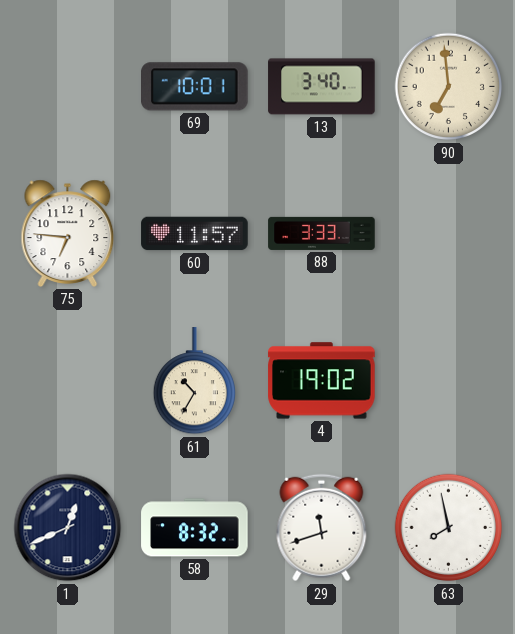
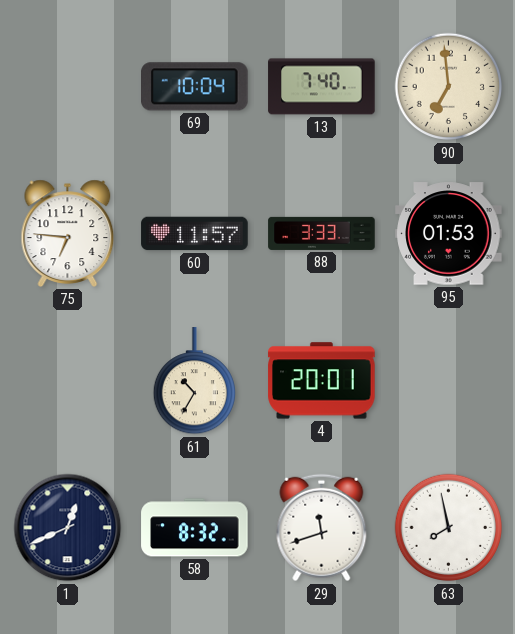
69: 10:01 -> 10:04 (195, 87)
13: 3:40 -> 7:40 (322, 87)
95: none -> 01:53 (449, 234)
4: 19:02 -> 20:01 (322, 381)
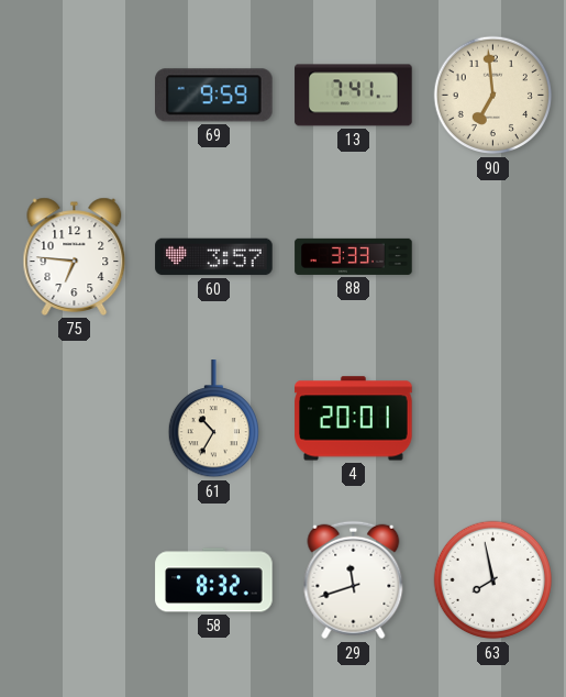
69: 10:04 -> 9:59 (214, 96)
13: 7:40 -> 7:41 (354, 96)
60: 11:57 -> 3:57 (214, 257)
95: 01:53 -> none (449, 234)
1: 12:41 -> none (68, 528)
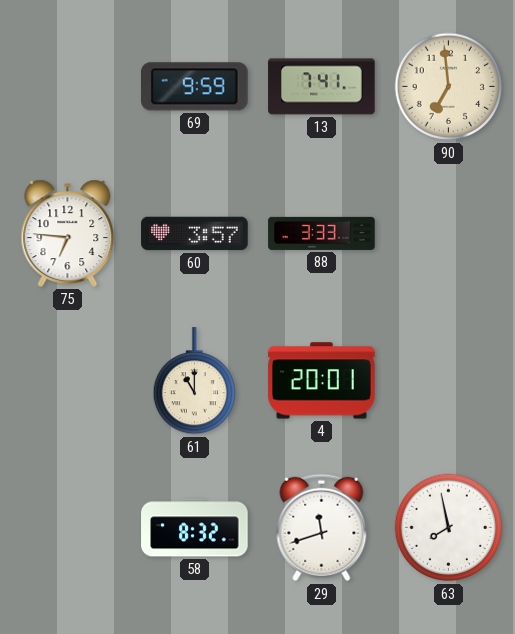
61: 10:35 -> 11:00 (194, 381)
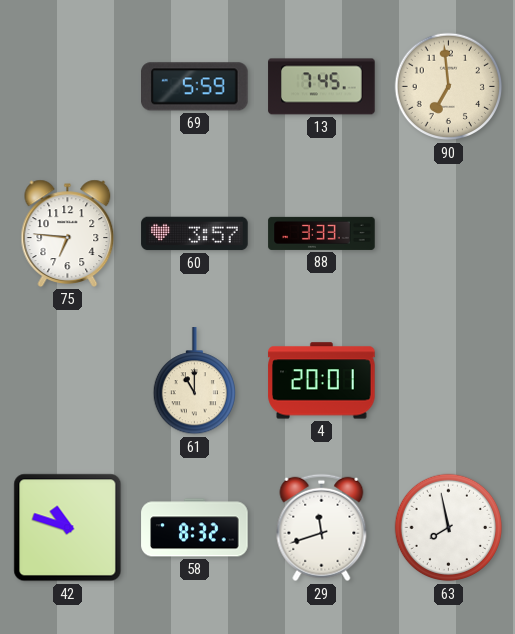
69: 9:59 -> 5:59 (195, 87)
13: 7:41 -> 7:45 (322, 87)
42: none -> 10:48 (68, 528)
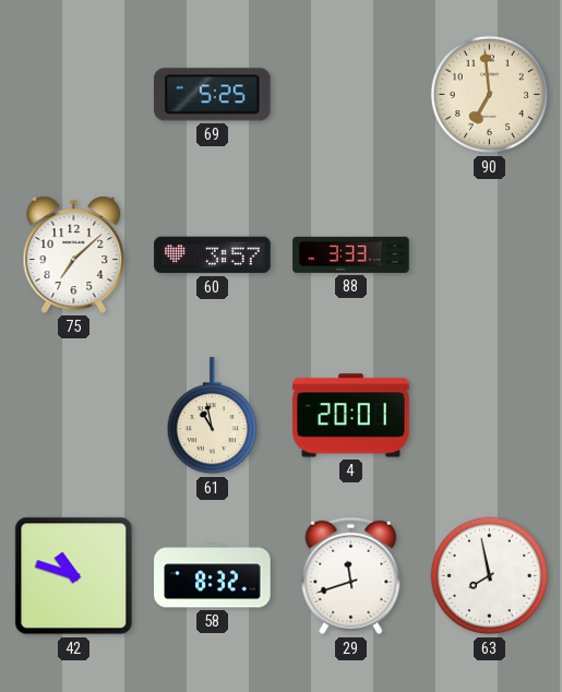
69: 5:59 -> 5:25 (213, 95)
13: 7:45 -> none (322, 87)
75: 6:46 -> 7:08 (74, 254)
61: 11:00 -> 10:58 (212, 416)
